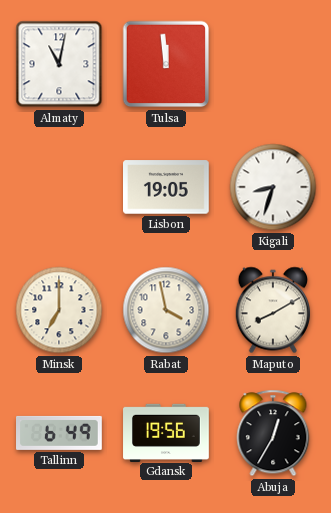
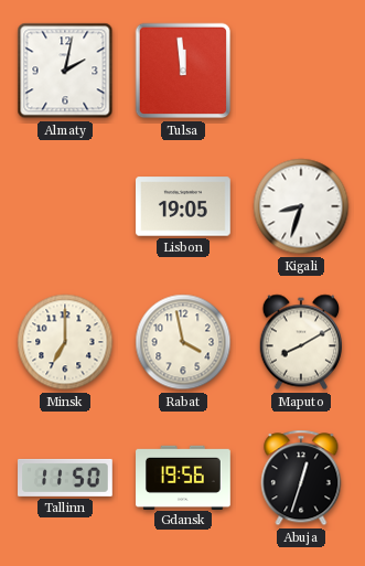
Almaty: 11:02 -> 2:02 (65, 71)
Tallinn: 6:49 -> 11:50 (66, 478)
Abuja: 12:35 -> 12:33 (301, 478)
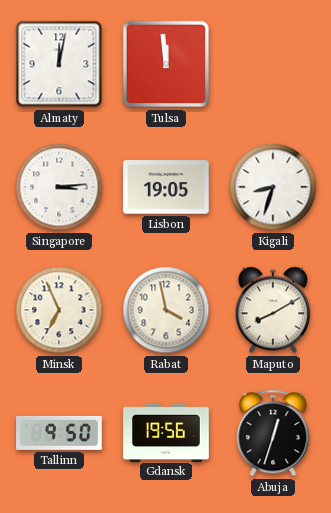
Almaty: 2:02 -> 12:02 (59, 64)
Singapore: none -> 3:14 (59, 187)
Minsk: 7:00 -> 6:56 (59, 310)
Tallinn: 11:50 -> 9:50 (60, 433)
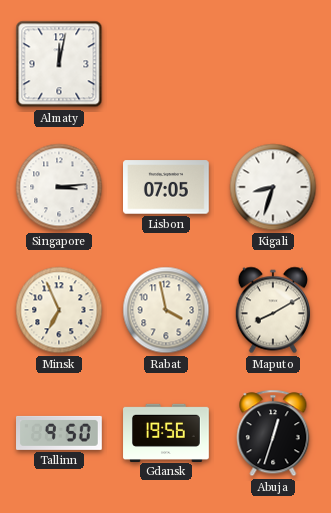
Tulsa: 11:59 -> none (166, 64)
Lisbon: 19:05 -> 07:05 (167, 187)
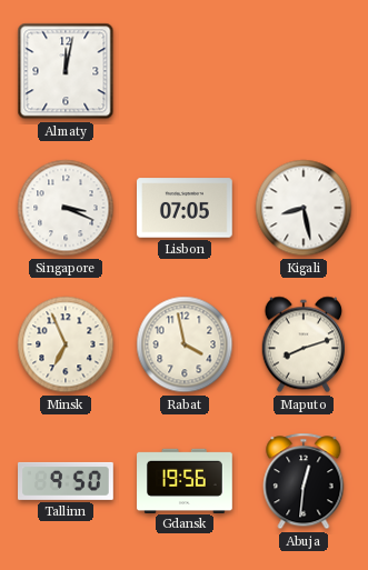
Singapore: 3:14 -> 3:19 (66, 208)
Kigali: 8:33 -> 8:28 (304, 208)
Maputo: 8:10 -> 8:12 (302, 344)
Abuja: 12:33 -> 12:31 (304, 481)
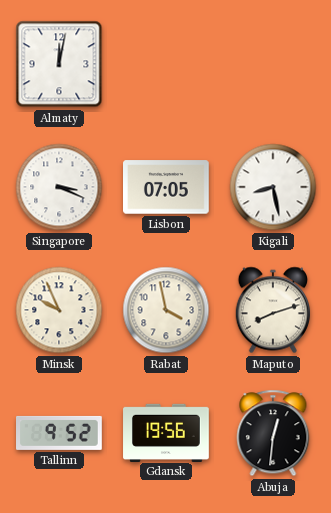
Minsk: 6:56 -> 9:56 (59, 310)
Tallinn: 9:50 -> 9:52 (60, 433)
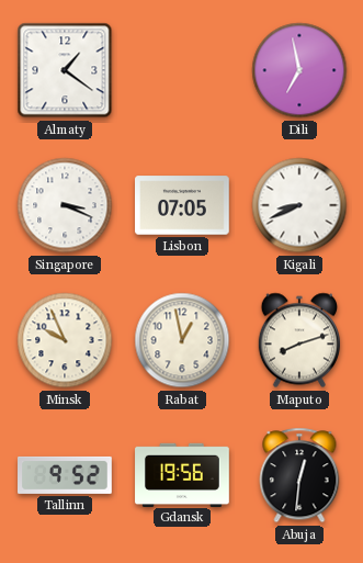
Almaty: 12:02 -> 1:21 (65, 70)
Dili: none -> 6:58 (299, 70)
Kigali: 8:28 -> 8:41 (299, 205)
Rabat: 3:58 -> 12:58 (182, 340)
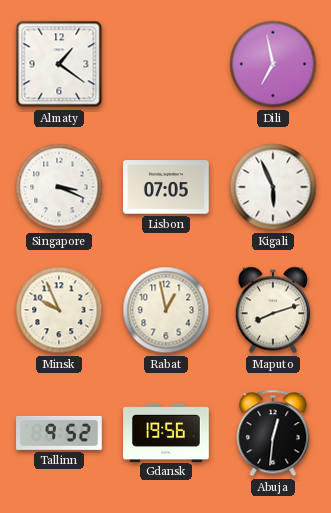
Kigali: 8:41 -> 5:56 (273, 187)
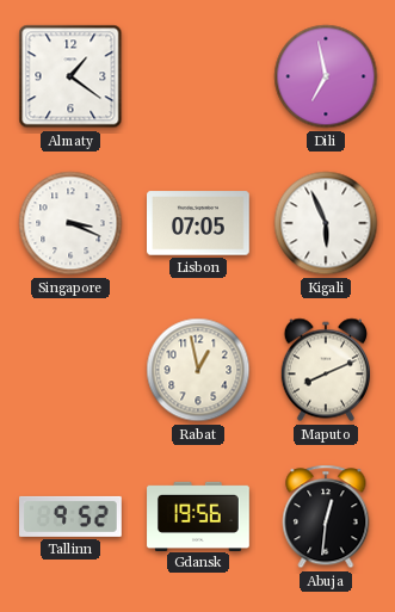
Minsk: 9:56 -> none (59, 310)
Maputo: 8:12 -> 8:11 (325, 370)
